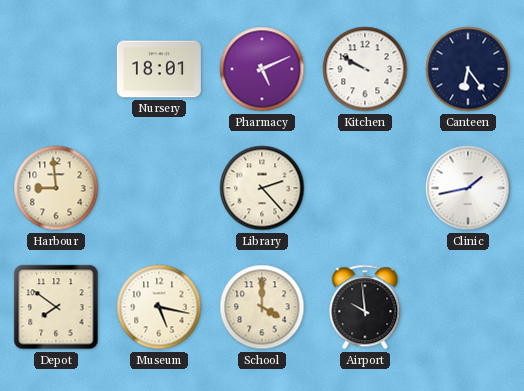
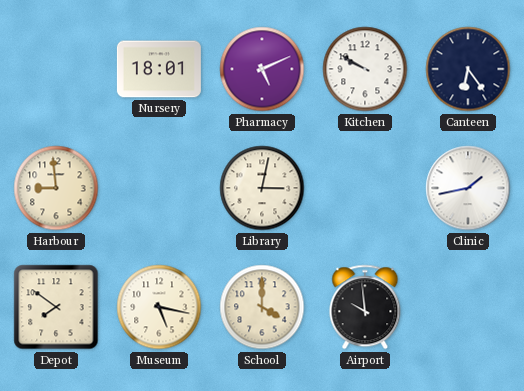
Library: 2:23 -> 3:02 (262, 188)
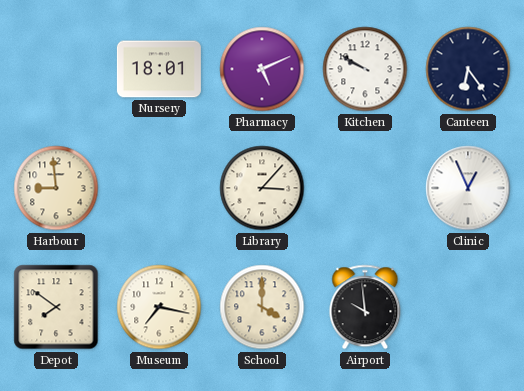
Library: 3:02 -> 3:07 (262, 188)
Clinic: 1:43 -> 12:56 (468, 188)
Museum: 5:17 -> 7:17 (159, 307)
